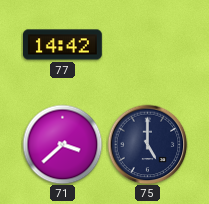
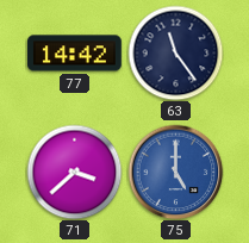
63: none -> 11:24 (175, 52)
75 dial: navy -> blue (175, 172)
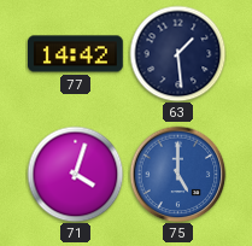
63: 11:24 -> 1:29 (177, 53)
71: 3:38 -> 4:03 (75, 174)
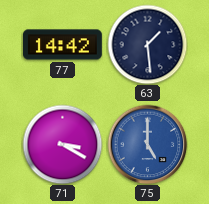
71: 4:03 -> 3:20 (62, 144)
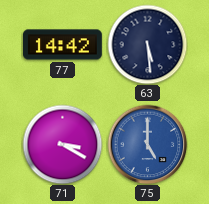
63: 1:29 -> 5:29 (147, 44)
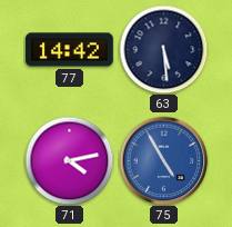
71: 3:20 -> 4:13 (69, 160)
75: 5:00 -> 4:55 (163, 160)
